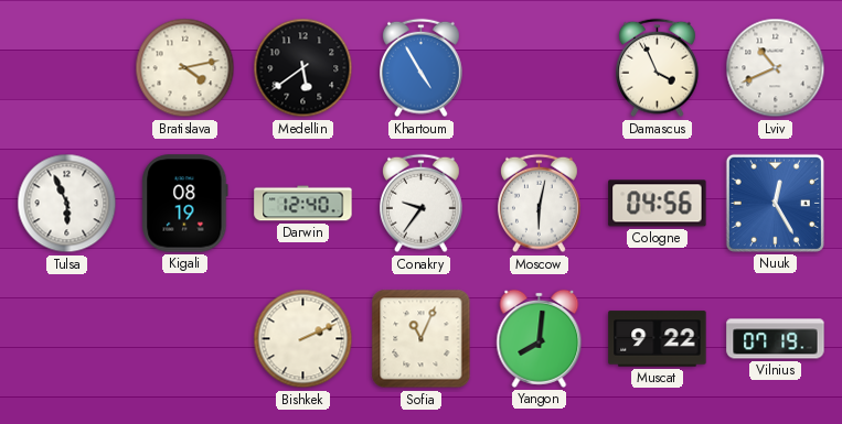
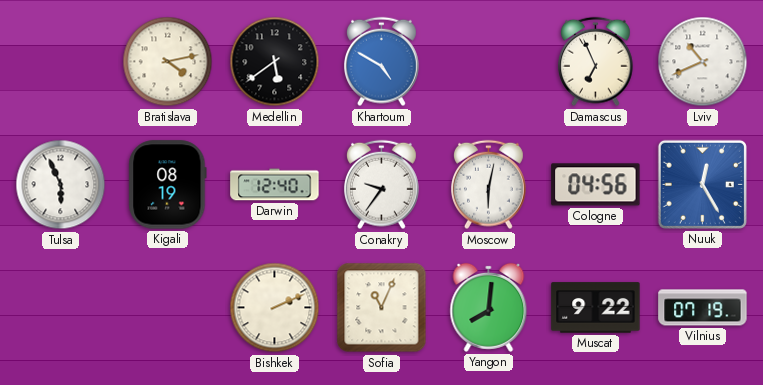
Khartoum: 4:55 -> 4:50 (382, 62)
Damascus: 3:56 -> 6:56 (596, 62)
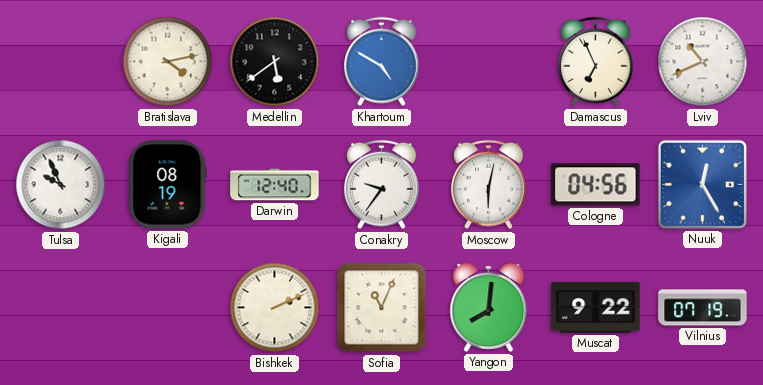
Tulsa: 5:56 -> 9:56 (61, 185)
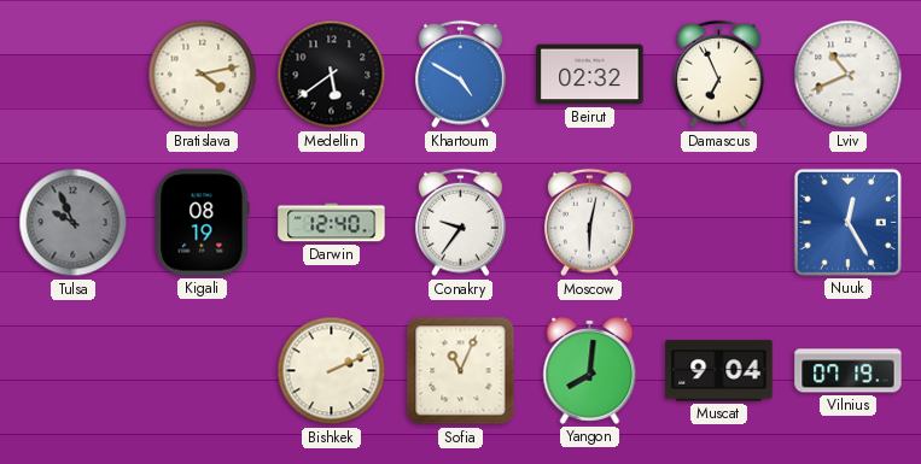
Beirut: none -> 02:32 (590, 75)
Tulsa dial: white -> grey (74, 223)
Cologne: 04:56 -> none (596, 185)
Muscat: 9:22 -> 9:04 (719, 371)
